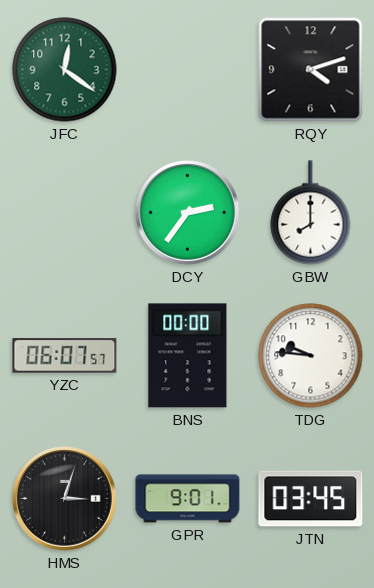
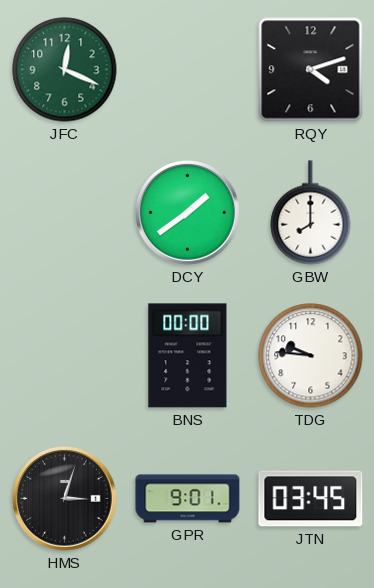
JFC: 12:21 -> 12:19 (65, 70)
DCY: 2:36 -> 1:39 (188, 213)
YZC: 06:07 -> none (65, 356)
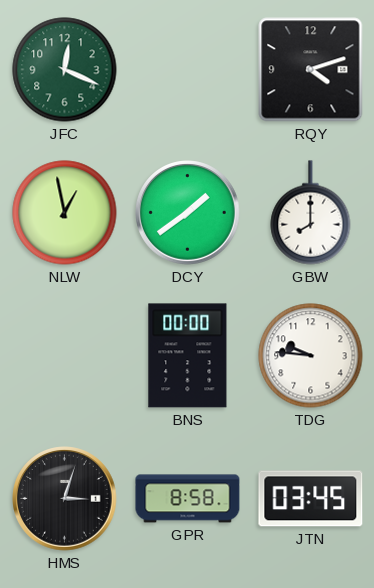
NLW: none -> 12:58 (65, 213)
GPR: 9:01 -> 8:58 (188, 499)
